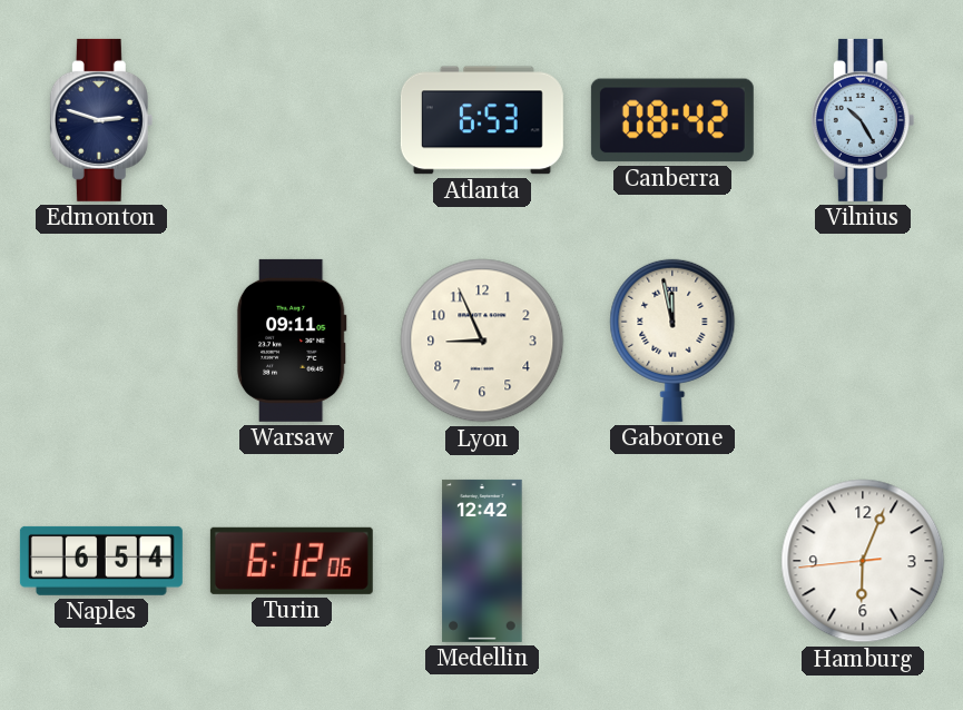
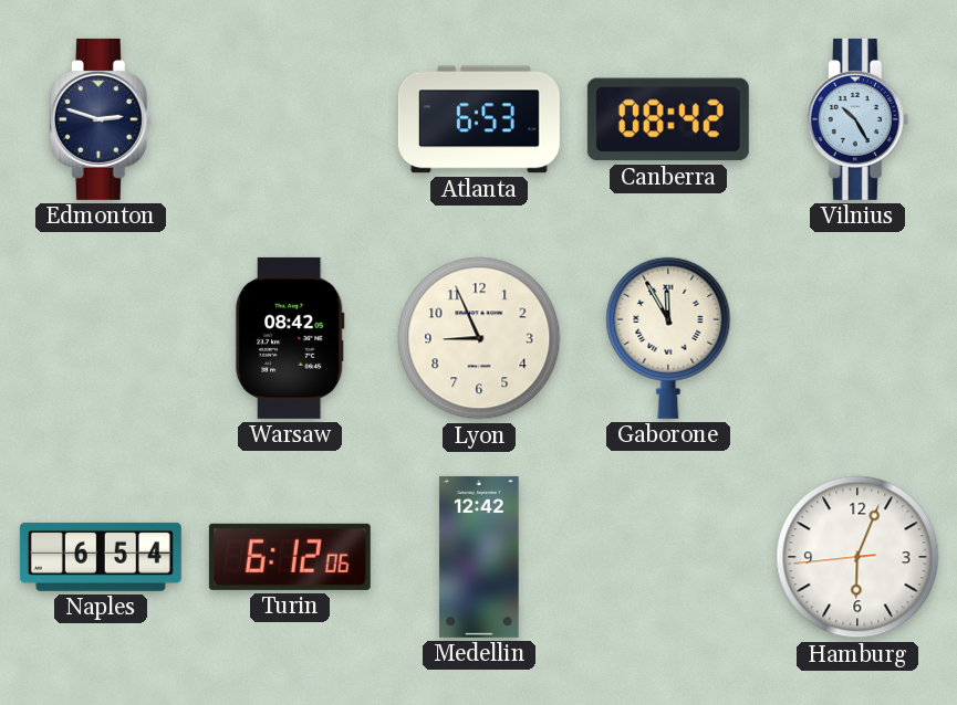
Warsaw: 09:11 -> 08:42 (290, 338)
Gaborone: 11:58 -> 11:55 (668, 338)
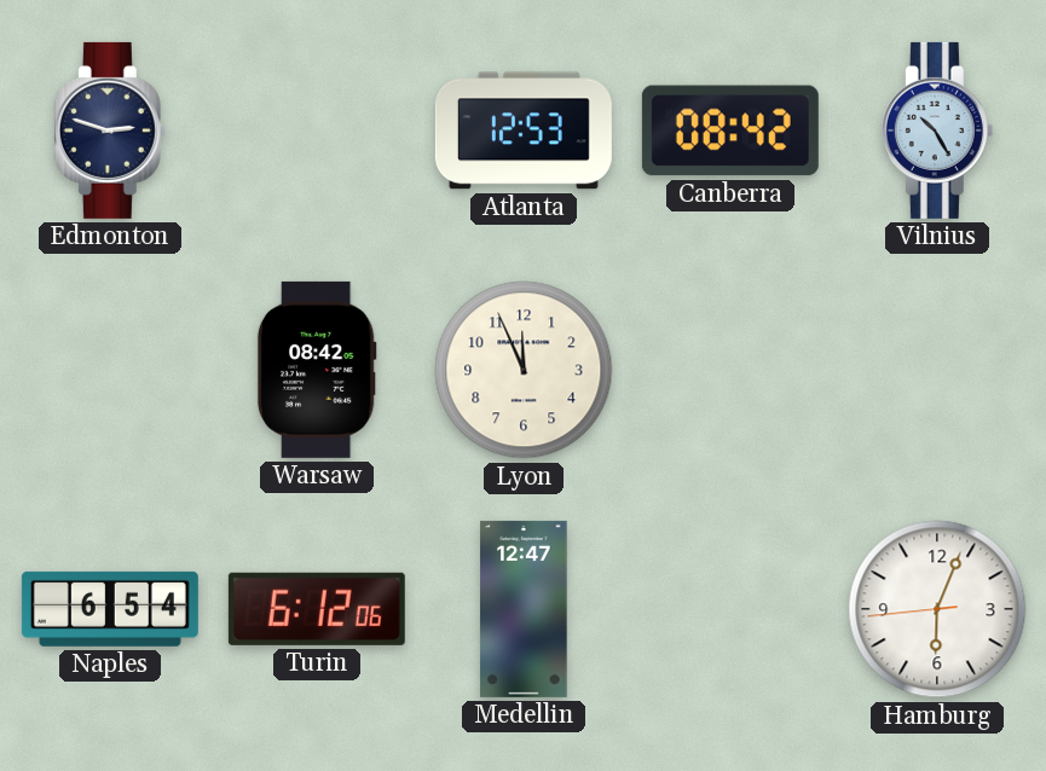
Atlanta: 6:53 -> 12:53 (524, 131)
Lyon: 8:56 -> 11:56 (524, 370)
Gaborone: 11:55 -> none (668, 338)
Medellin: 12:42 -> 12:47 (524, 609)
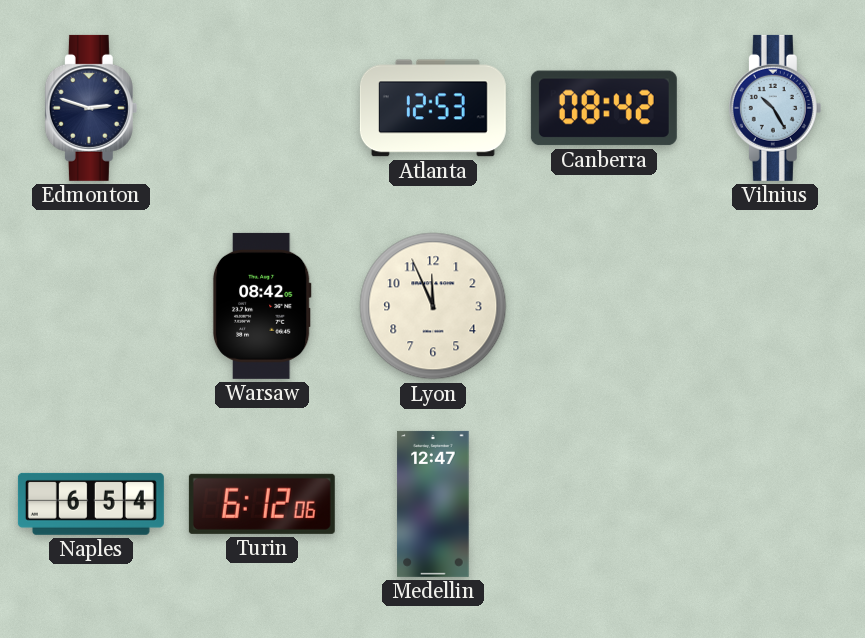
Hamburg: 6:03 -> none (937, 609)
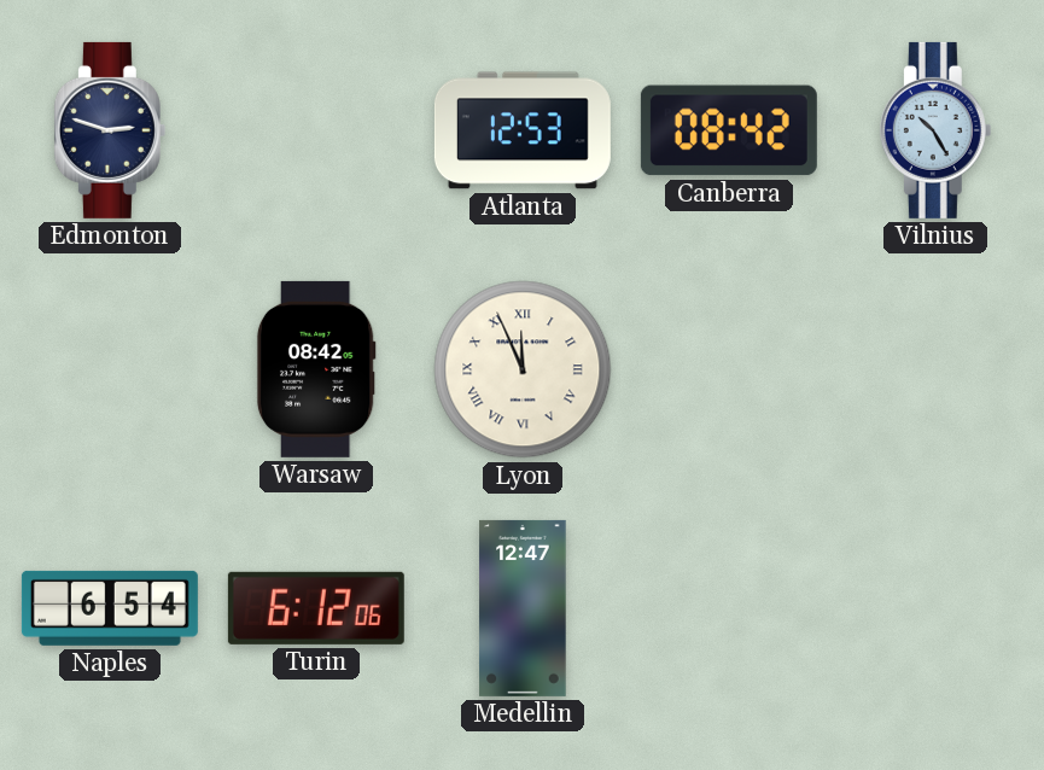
Lyon numerals: Arabic -> Roman (523, 369)
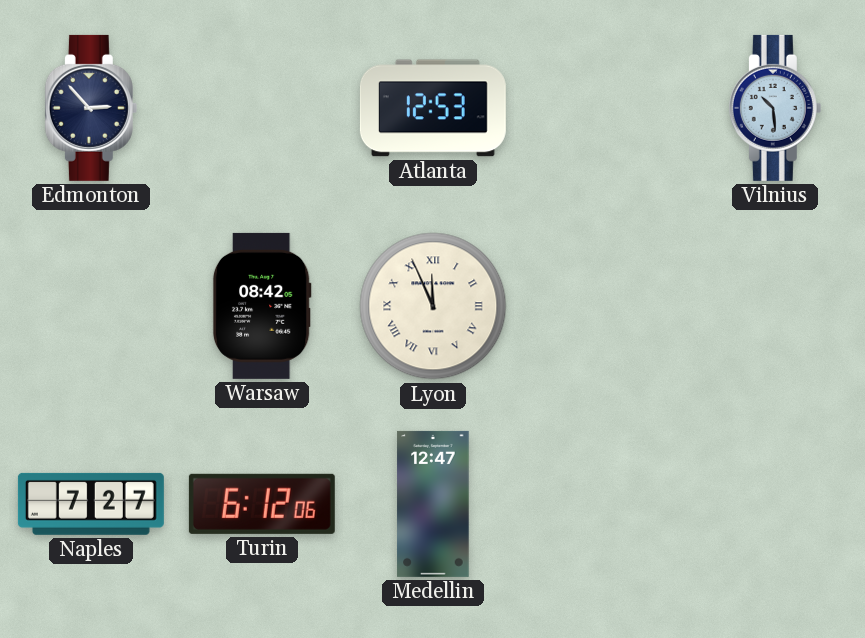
Edmonton: 2:48 -> 2:53 (91, 108)
Canberra: 08:42 -> none (729, 130)
Vilnius: 10:25 -> 10:29 (775, 108)
Naples: 6:54 -> 7:27 (91, 504)
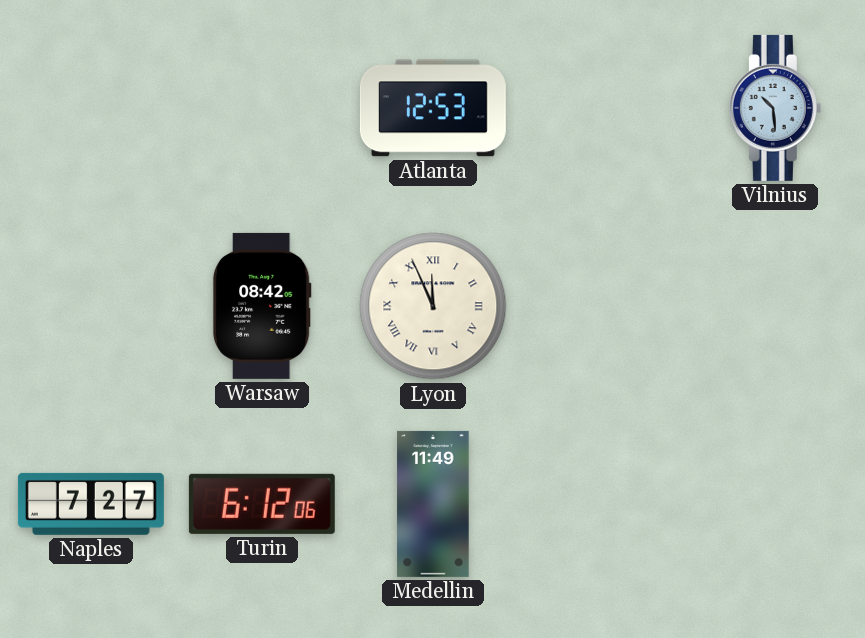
Edmonton: 2:53 -> none (91, 108)
Medellin: 12:47 -> 11:49 (433, 504)
